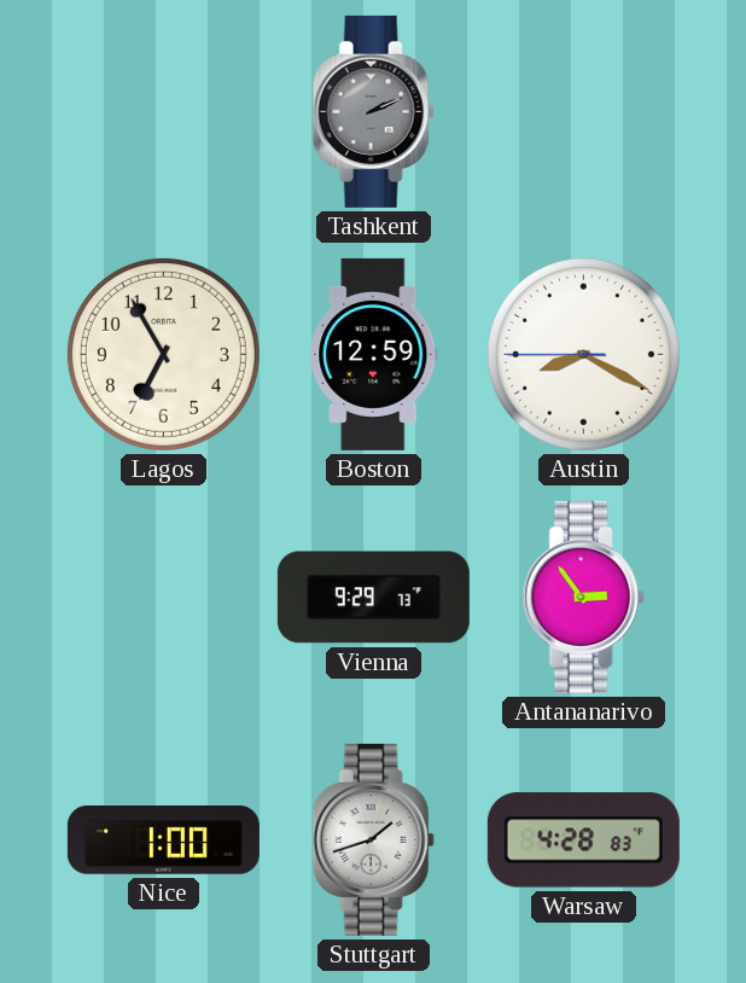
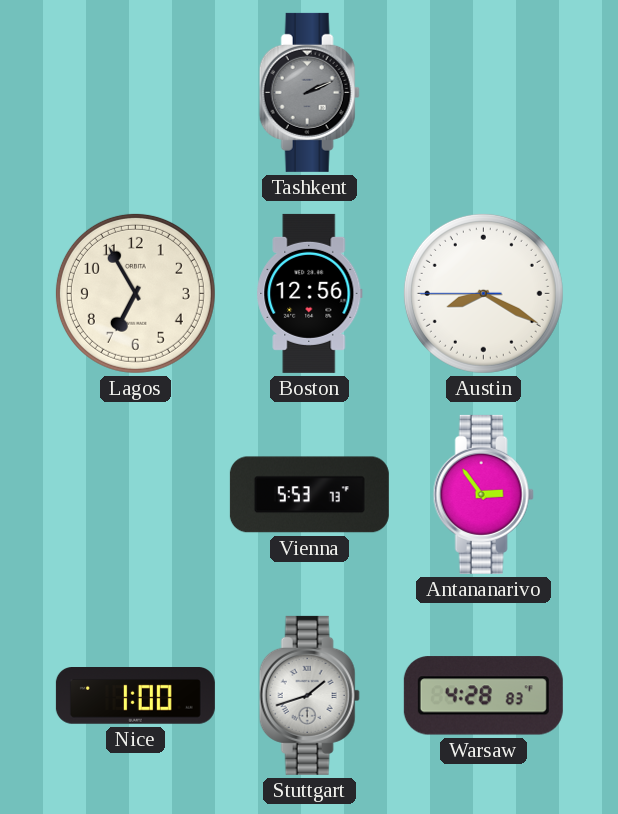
Boston: 12:59 -> 12:56 (310, 293)
Vienna: 9:29 -> 5:53 (309, 495)
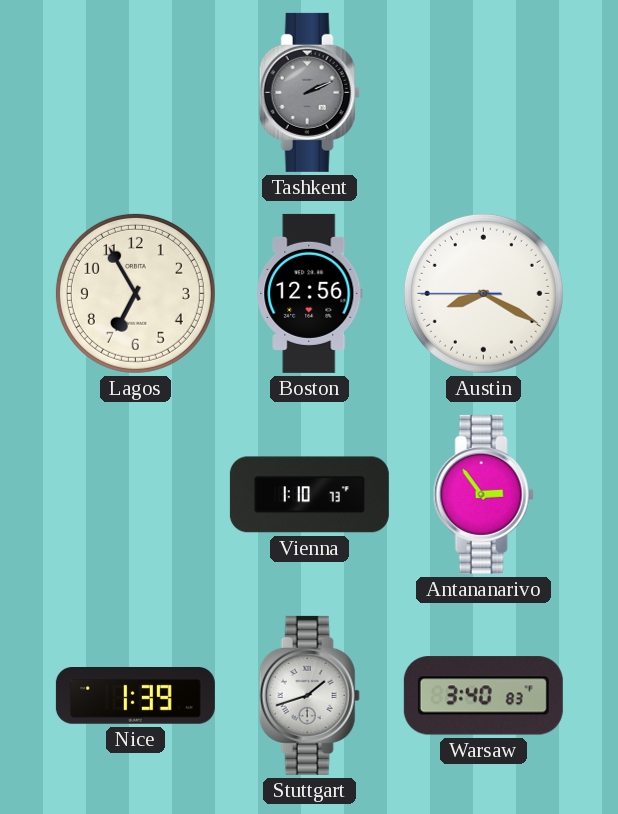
Vienna: 5:53 -> 1:10 (309, 495)
Nice: 1:00 -> 1:39 (135, 696)
Warsaw: 4:28 -> 3:40 (483, 696)
